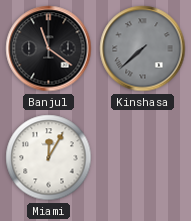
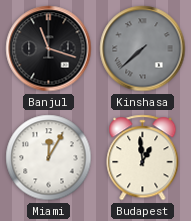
Banjul: 11:21 -> 11:18 (49, 49)
Budapest: none -> 12:59 (143, 158)
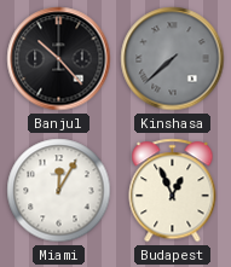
Banjul: 11:18 -> 10:23 (59, 59)
Budapest: 12:59 -> 12:56 (173, 191)
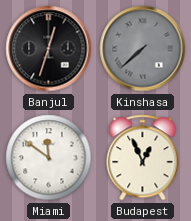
Banjul: 10:23 -> 12:33 (49, 49)
Miami: 12:05 -> 11:51 (49, 158)
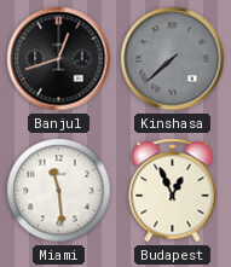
Banjul: 12:33 -> 12:42 (59, 59)
Miami: 11:51 -> 11:29 (59, 191)
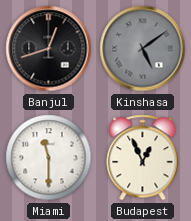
Kinshasa: 7:38 -> 5:09 (143, 49)
Miami: 11:29 -> 11:30 (49, 158)
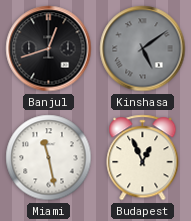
Miami: 11:30 -> 11:28 (49, 158)
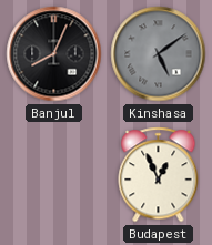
Banjul: 12:42 -> 8:04 (54, 54)
Miami: 11:28 -> none (49, 158)
